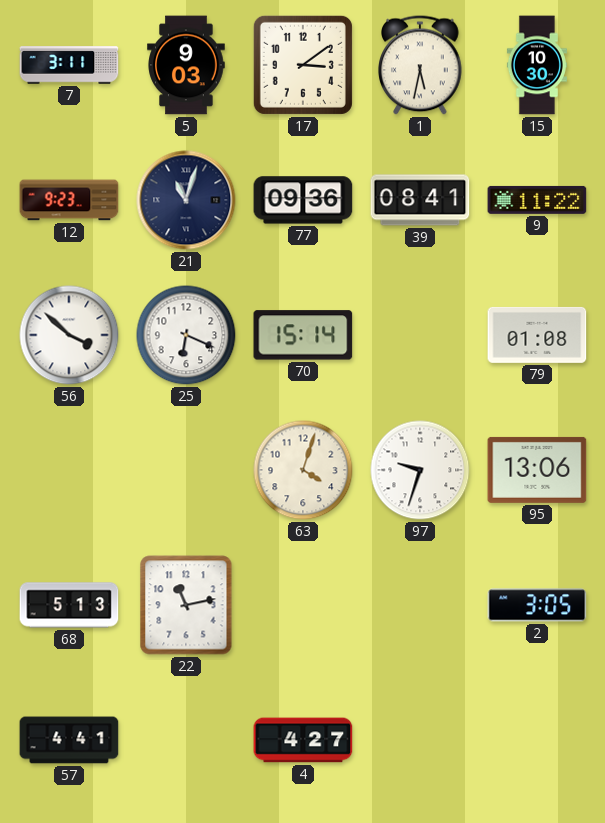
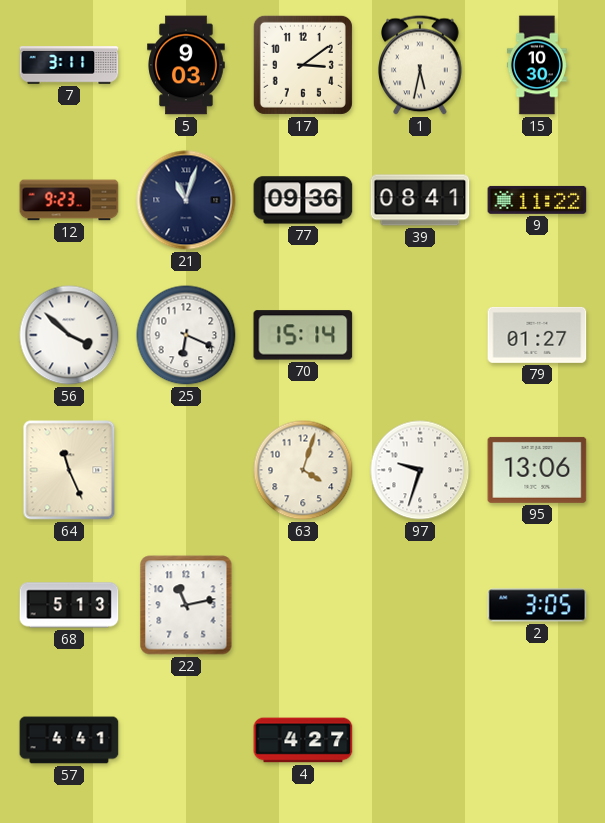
79: 01:08 -> 01:27 (537, 335)
64: none -> 11:26 (69, 470)
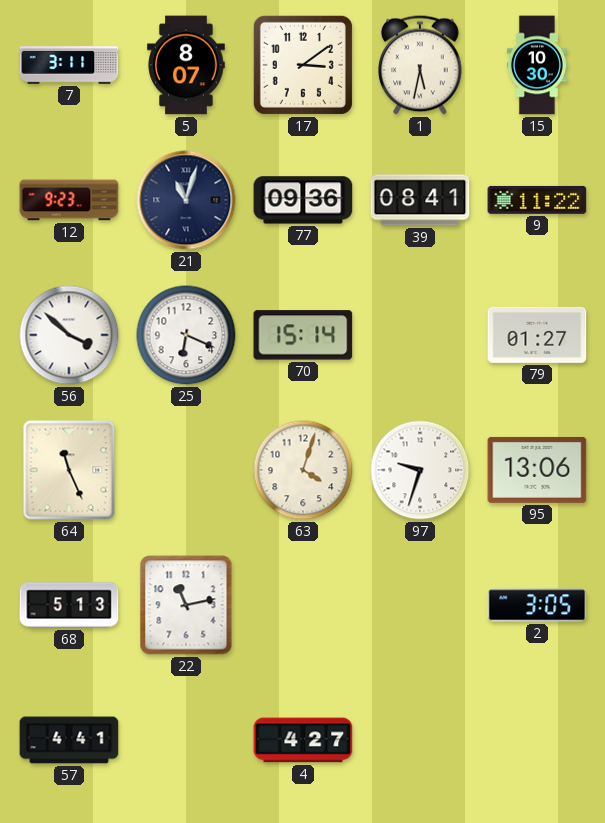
5: 9:03 -> 8:07 (186, 65)
